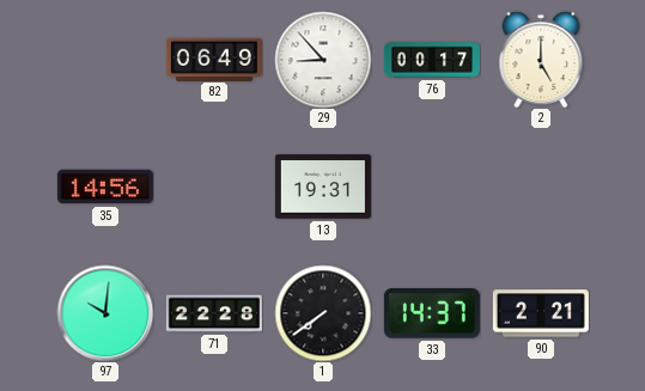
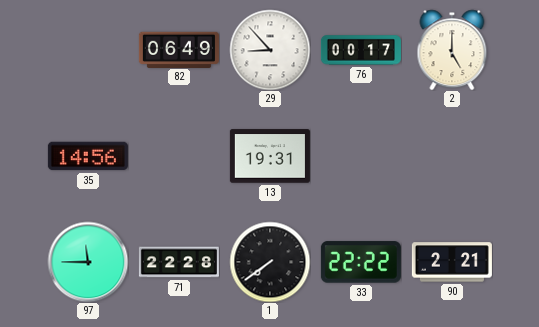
97: 10:01 -> 11:45 (88, 262)
33: 14:37 -> 22:22 (361, 262)
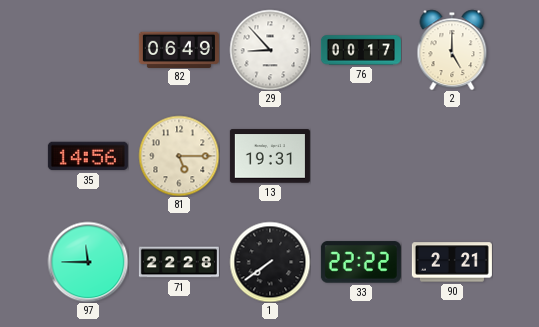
81: none -> 5:15 (179, 156)
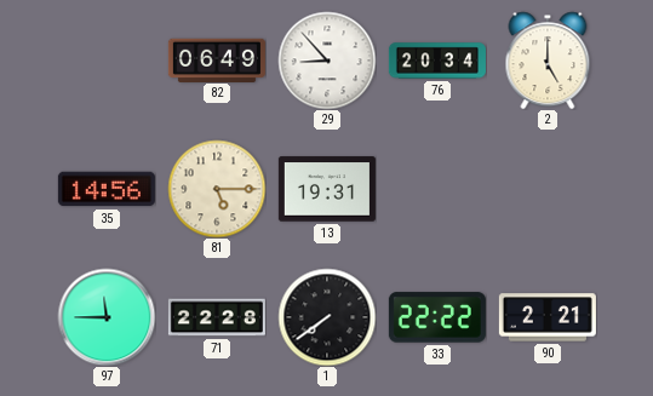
76: 00:17 -> 20:34 (437, 61)
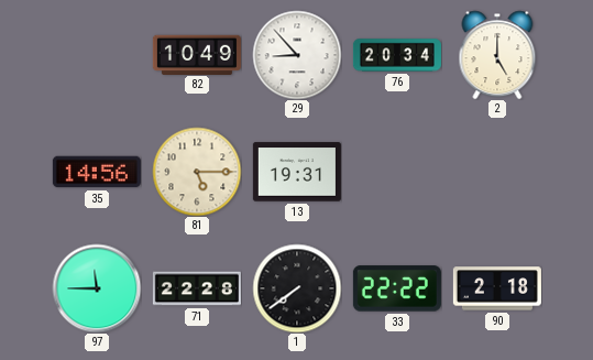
82: 06:49 -> 10:49 (197, 54)
90: 2:21 -> 2:18 (497, 288)
